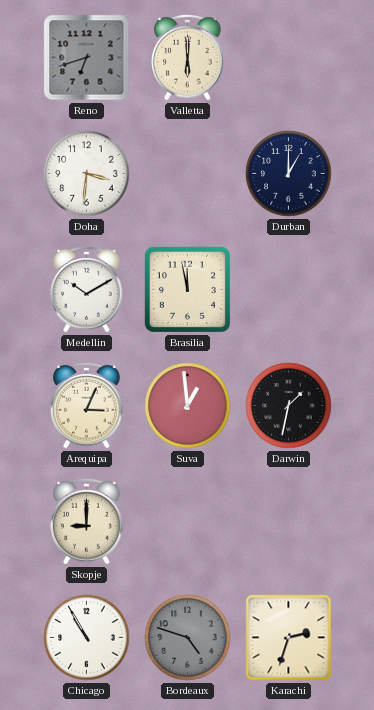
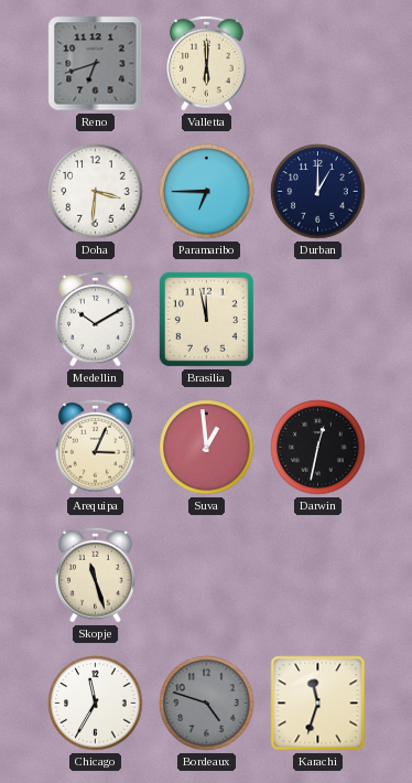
Paramaribo: none -> 6:45 (207, 192)
Darwin: 1:32 -> 12:32 (318, 448)
Skopje: 9:00 -> 11:27 (96, 575)
Chicago: 10:55 -> 11:35 (96, 704)
Karachi: 2:33 -> 11:33 (318, 704)
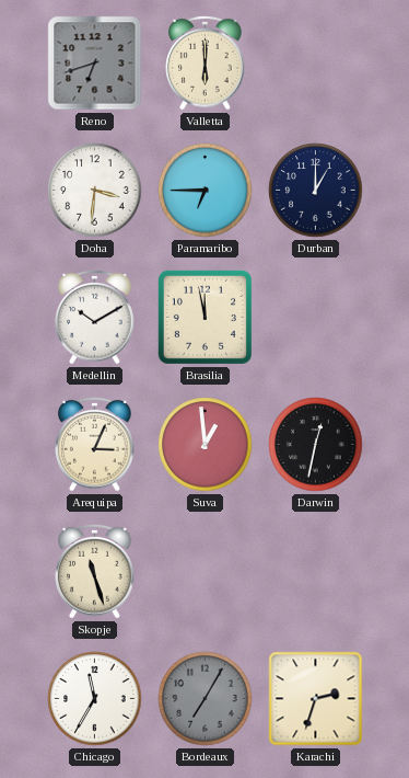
Bordeaux: 4:48 -> 7:05 (206, 699)
Karachi: 11:33 -> 2:33 (316, 699)
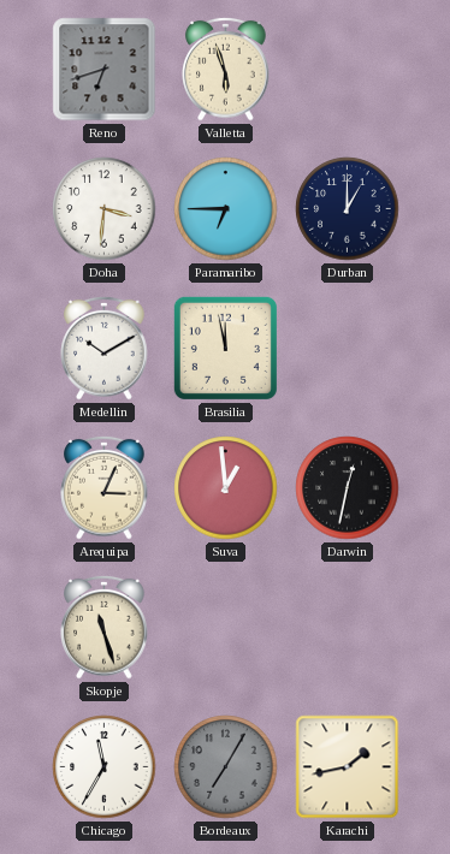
Valletta: 6:00 -> 5:57 (226, 69)
Karachi: 2:33 -> 1:43 (348, 767)
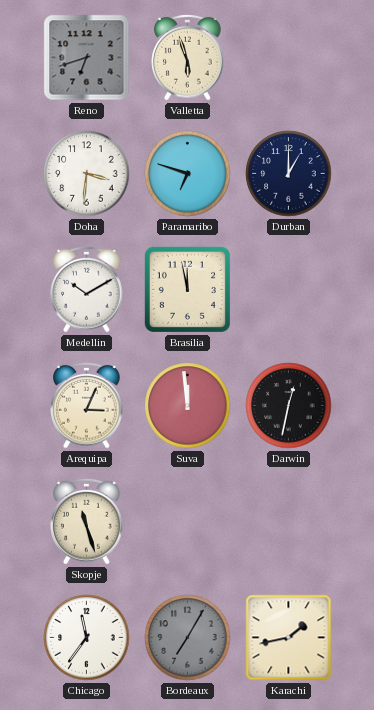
Paramaribo: 6:45 -> 6:48 (188, 174)
Suva: 12:59 -> 11:59 (188, 406)
Chicago: 11:35 -> 11:36 (87, 638)
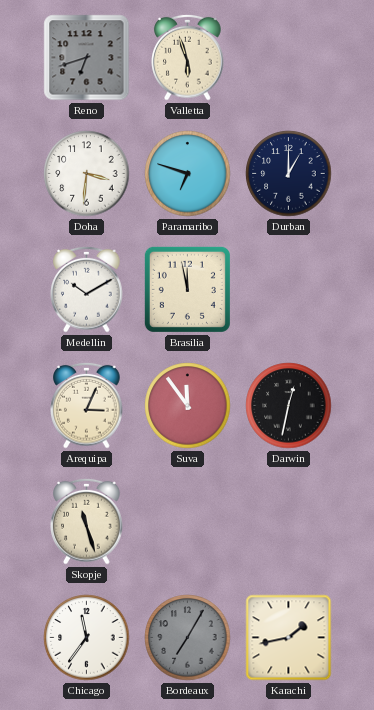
Suva: 11:59 -> 11:54 (188, 406)
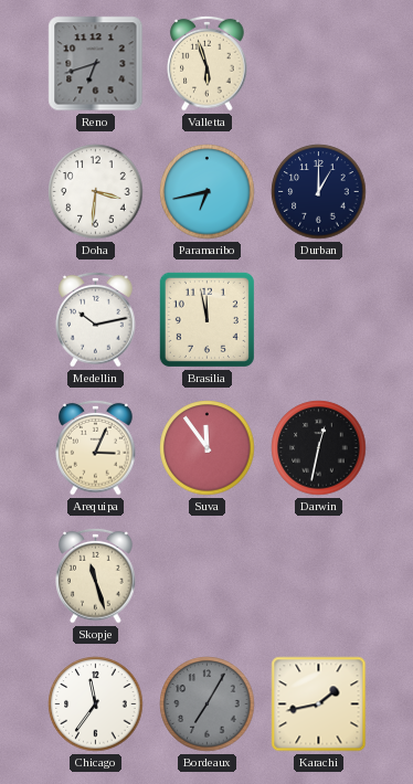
Paramaribo: 6:48 -> 6:43 (208, 192)
Medellin: 10:10 -> 10:13 (96, 319)
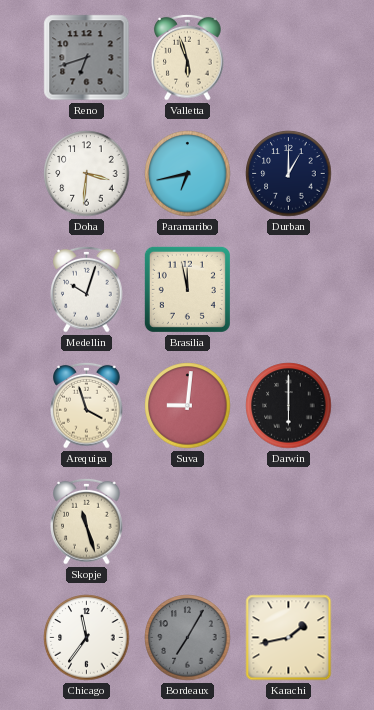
Medellin: 10:13 -> 10:03 (87, 289)
Arequipa: 3:04 -> 3:57 (87, 405)
Suva: 11:54 -> 9:01 (188, 406)
Darwin: 12:32 -> 6:00 (289, 406)
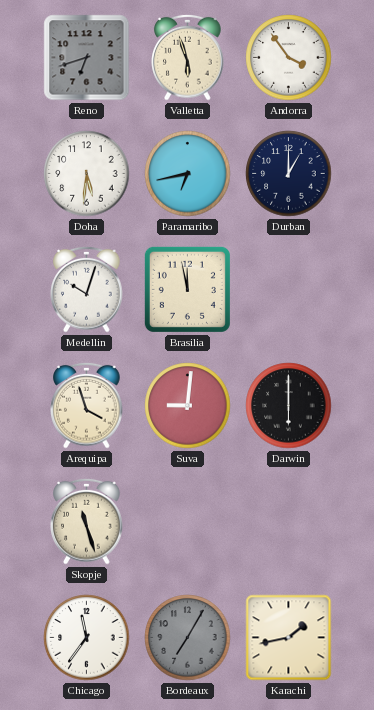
Andorra: none -> 3:54 (289, 58)
Doha: 3:31 -> 5:31 (87, 174)
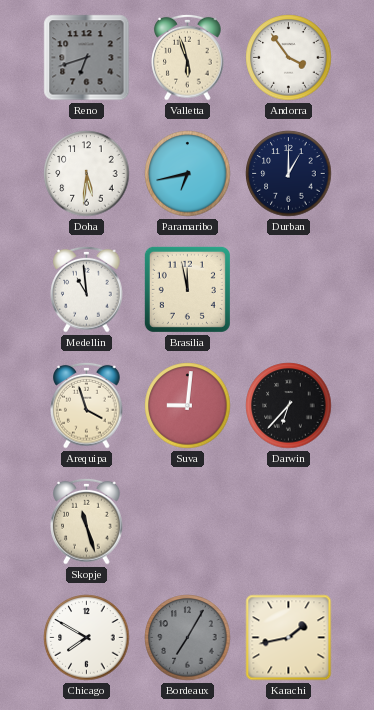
Medellin: 10:03 -> 10:59 (87, 289)
Darwin: 6:00 -> 6:37 (289, 406)
Chicago: 11:36 -> 7:50 (87, 638)
